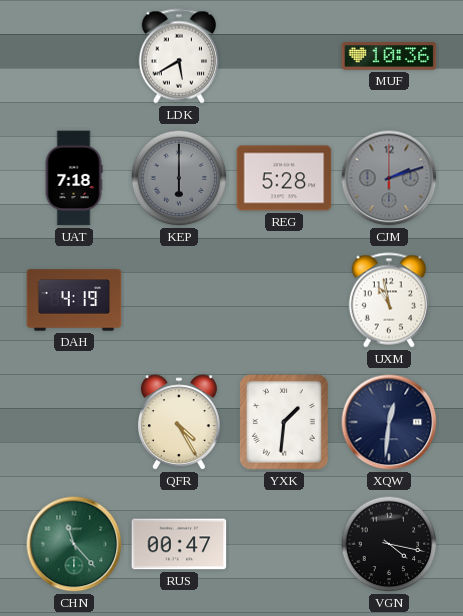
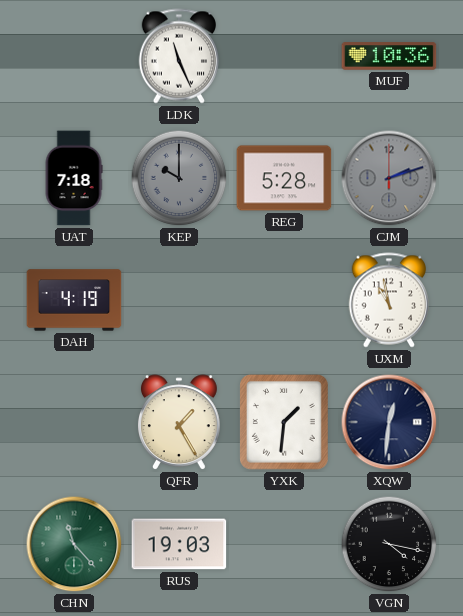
LDK: 5:40 -> 11:26 (178, 56)
KEP: 6:00 -> 10:00 (179, 178)
QFR: 4:25 -> 1:25 (179, 423)
RUS: 00:47 -> 19:03 (179, 544)
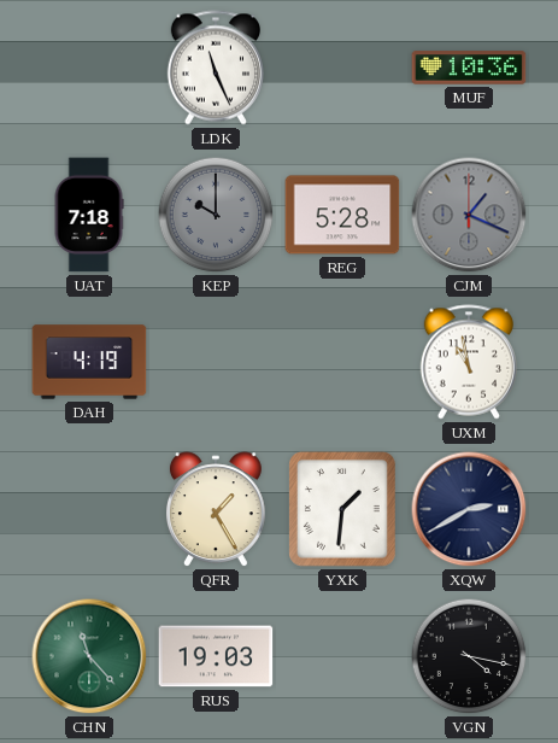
CJM: 2:12 -> 1:19 (469, 215)
XQW: 12:31 -> 2:40 (469, 509)
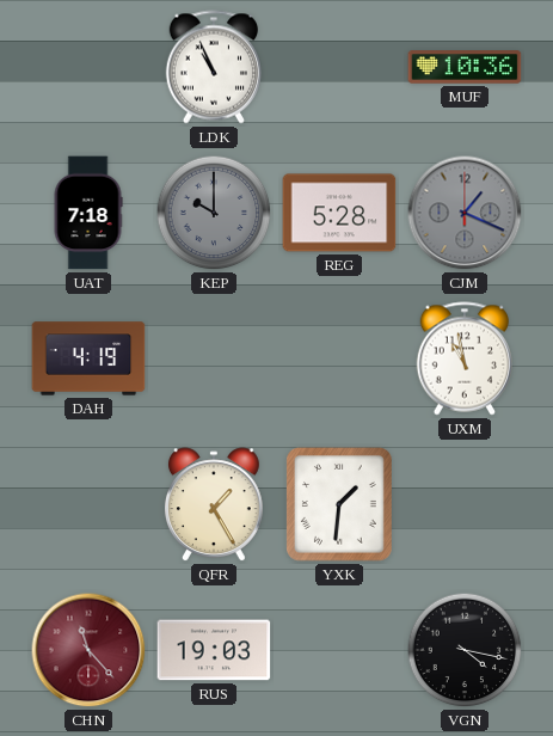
LDK: 11:26 -> 10:56 (213, 67)
XQW: 2:40 -> none (469, 509)
CHN dial: green -> burgundy (88, 650)
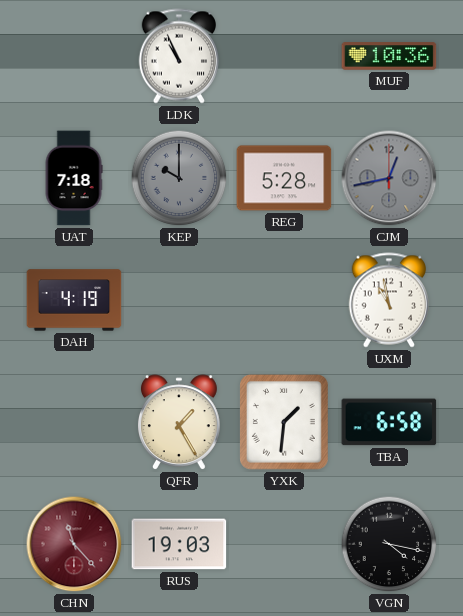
CJM: 1:19 -> 12:43 (389, 178)
TBA: none -> 6:58 (389, 422)
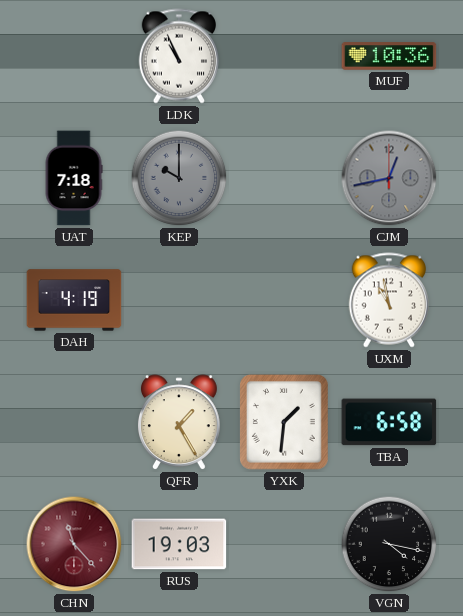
REG: 5:28 -> none (284, 178)
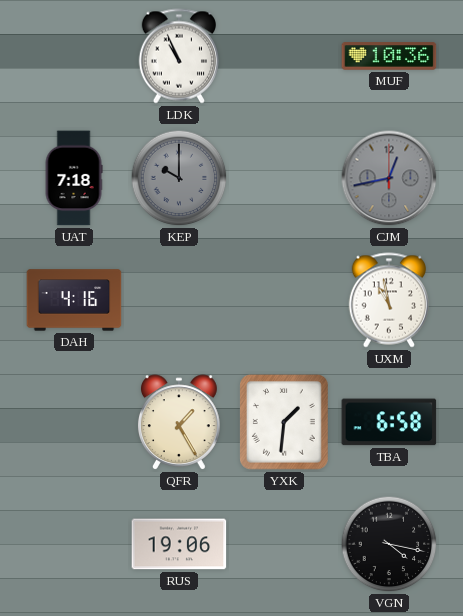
DAH: 4:19 -> 4:16 (74, 300)
CHN: 11:23 -> none (74, 544)
RUS: 19:03 -> 19:06 (179, 544)
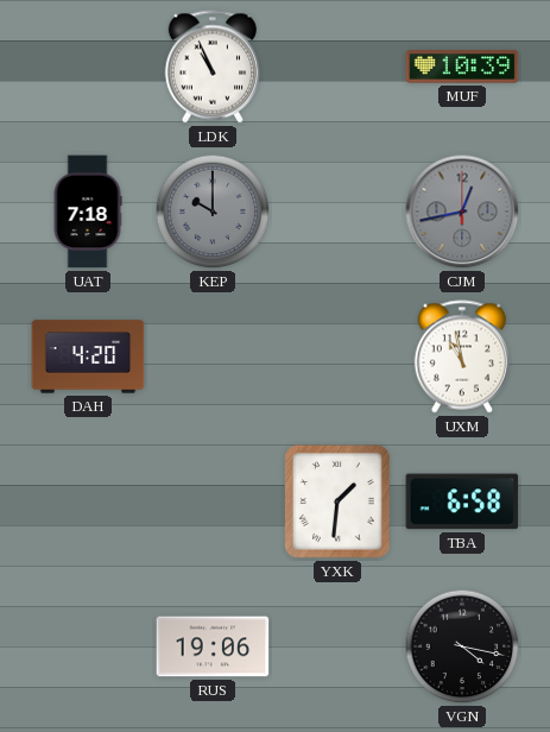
MUF: 10:36 -> 10:39 (462, 67)
DAH: 4:16 -> 4:20 (88, 356)
QFR: 1:25 -> none (179, 423)
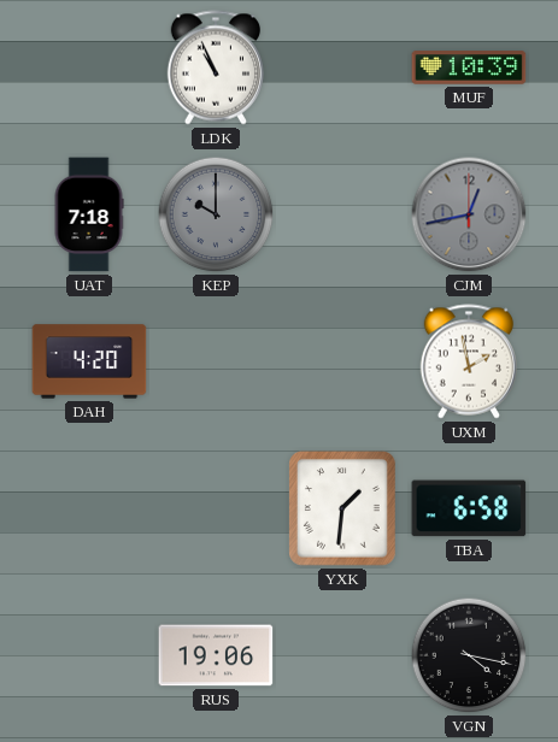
UXM: 10:58 -> 1:58 (468, 361)
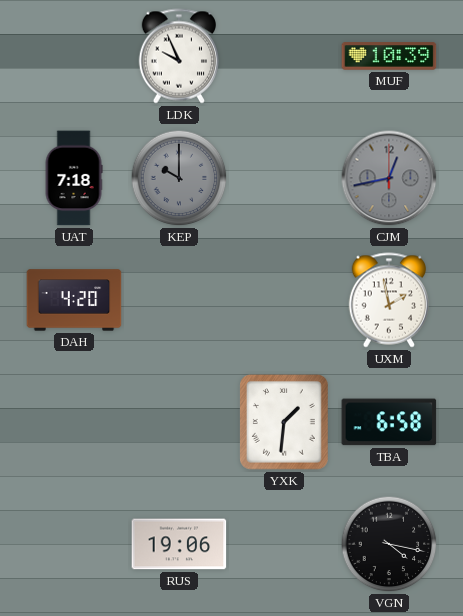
LDK: 10:56 -> 9:56 (178, 56)
